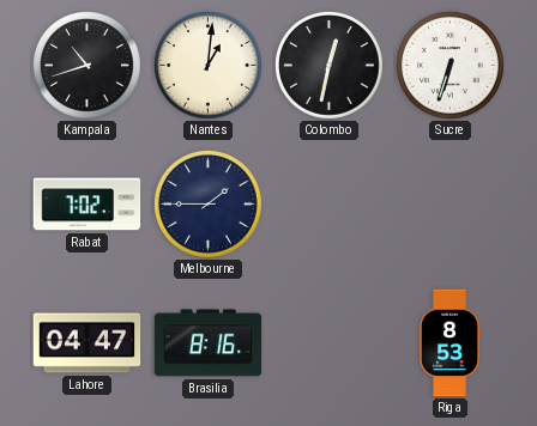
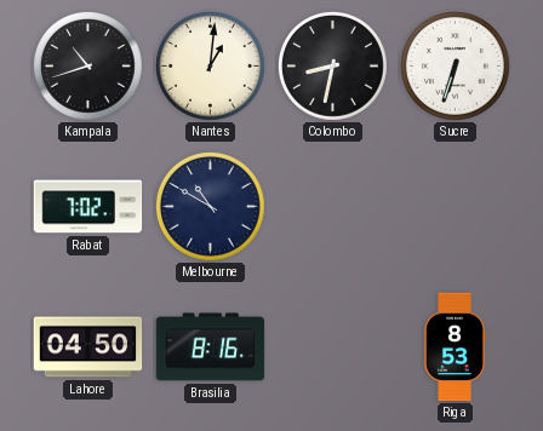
Colombo: 12:32 -> 8:32 (332, 65)
Melbourne: 1:45 -> 10:50 (210, 206)
Lahore: 04:47 -> 04:50 (88, 347)
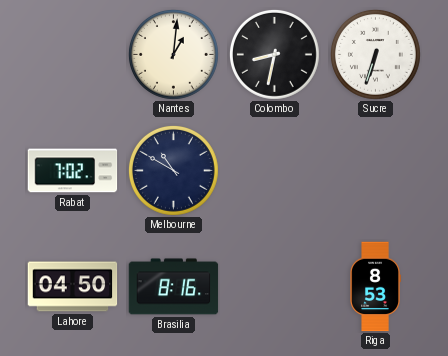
Kampala: 10:42 -> none (87, 65)
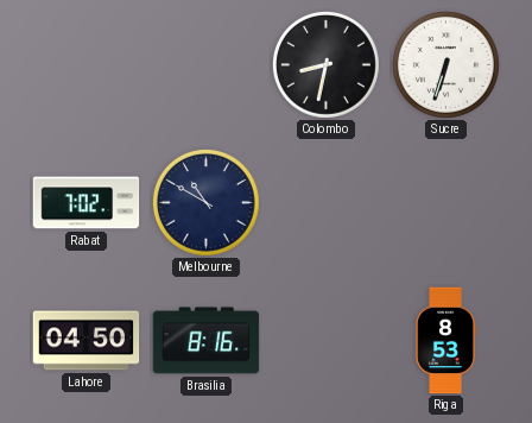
Nantes: 1:01 -> none (173, 54)
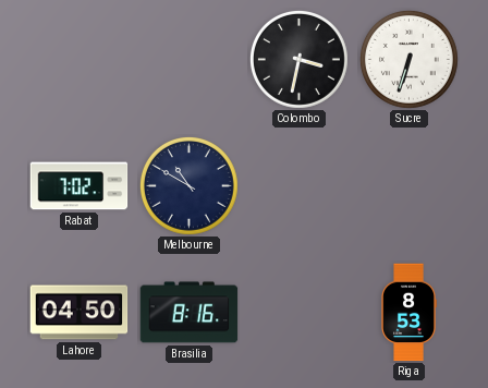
Colombo: 8:32 -> 3:32 (298, 59)
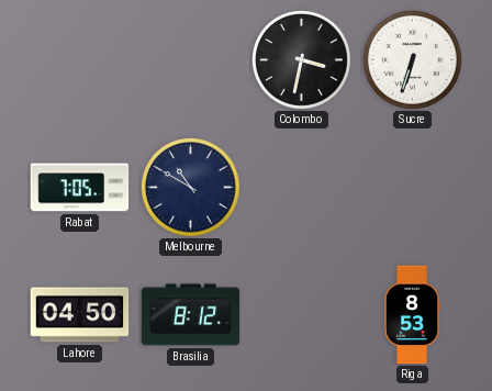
Rabat: 7:02 -> 7:05 (80, 188)
Brasilia: 8:16 -> 8:12 (191, 315)
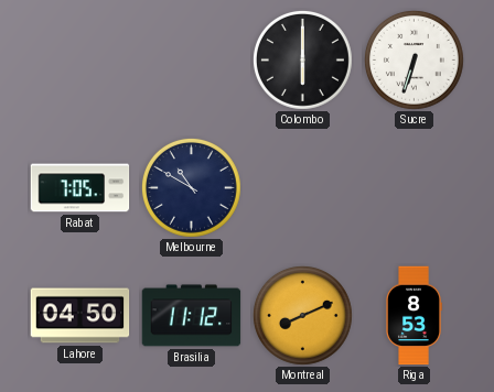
Colombo: 3:32 -> 6:00 (302, 59)
Brasilia: 8:12 -> 11:12 (192, 316)
Montreal: none -> 8:11 (302, 315)
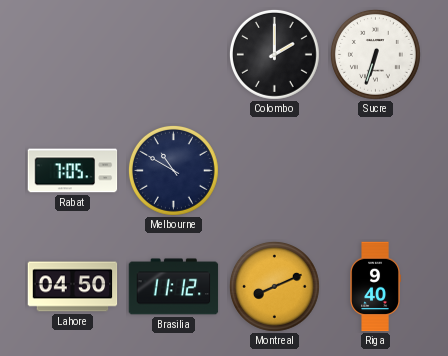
Colombo: 6:00 -> 2:00 (274, 54)
Riga: 8:53 -> 9:40 (375, 287)
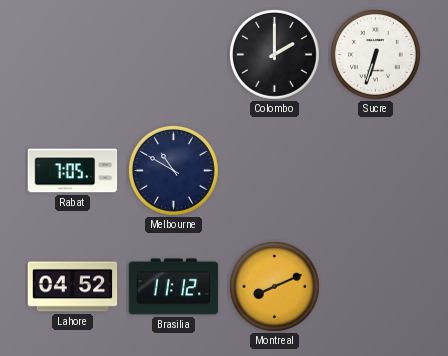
Lahore: 04:50 -> 04:52 (73, 287)
Riga: 9:40 -> none (375, 287)
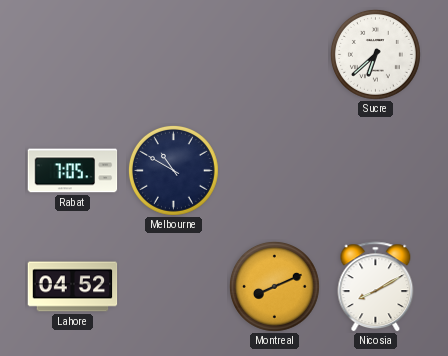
Colombo: 2:00 -> none (274, 54)
Sucre: 6:33 -> 6:38 (375, 54)
Brasilia: 11:12 -> none (174, 287)
Nicosia: none -> 8:10 (376, 287)
